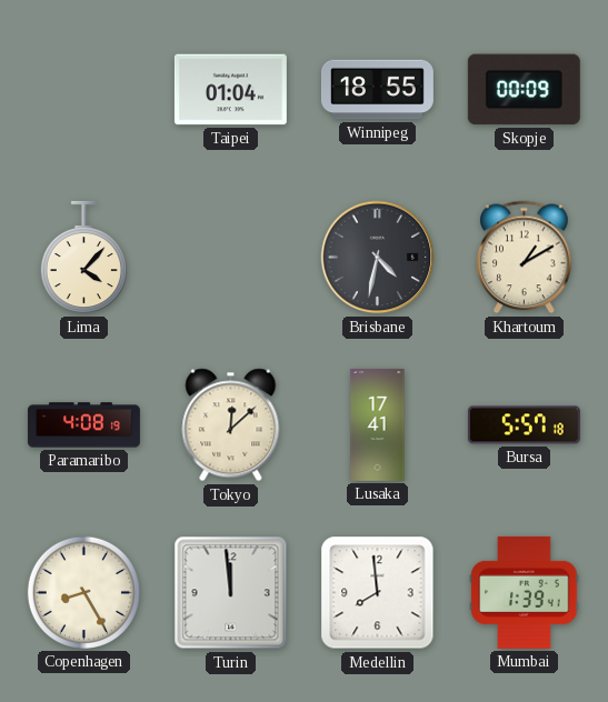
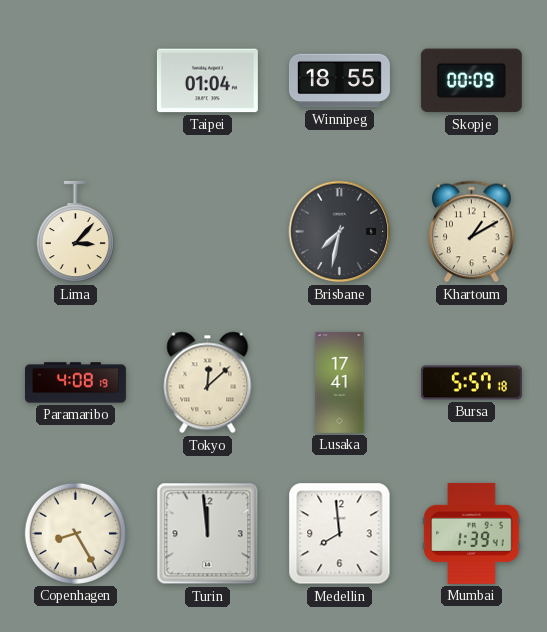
Lima: 4:07 -> 3:07 (75, 232)
Brisbane: 4:32 -> 7:32 (340, 232)
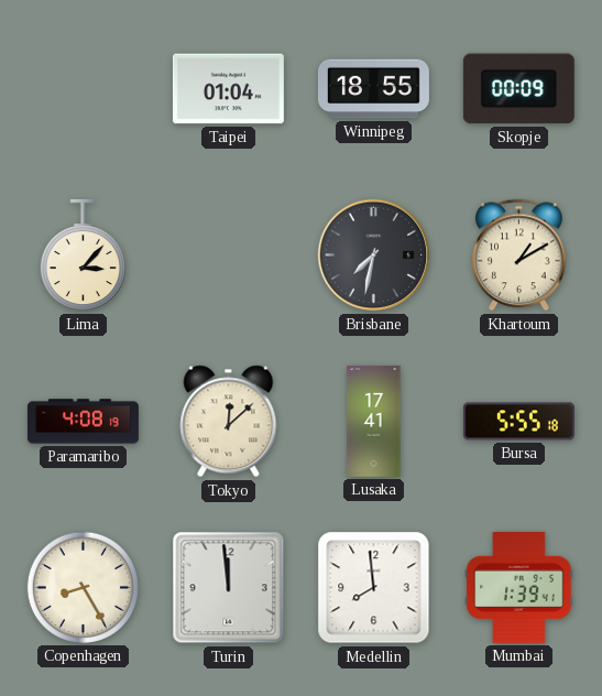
Bursa: 5:57 -> 5:55 (518, 422)
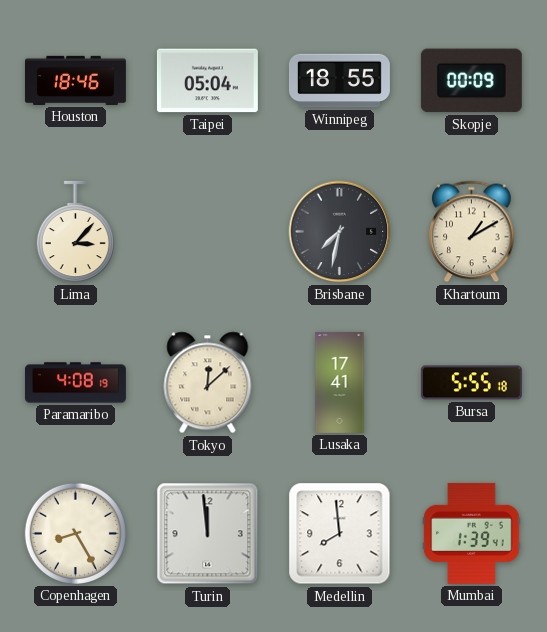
Houston: none -> 18:46 (75, 80)
Taipei: 01:04 -> 05:04 (207, 81)
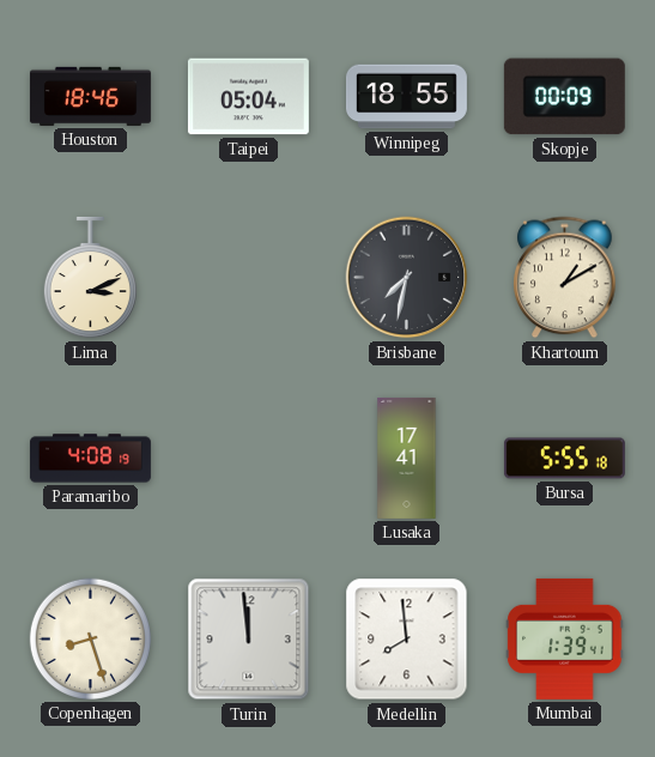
Lima: 3:07 -> 3:11 (90, 278)
Tokyo: 12:08 -> none (208, 383)
Copenhagen: 8:25 -> 8:27 (90, 638)
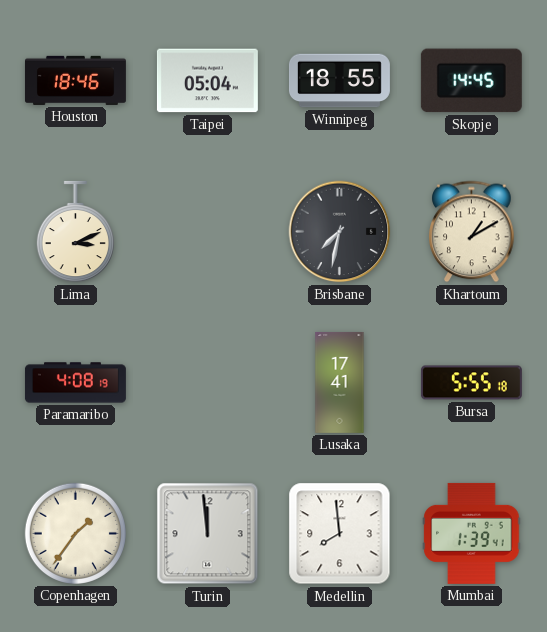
Skopje: 00:09 -> 14:45 (471, 81)
Copenhagen: 8:27 -> 1:36 (75, 533)
